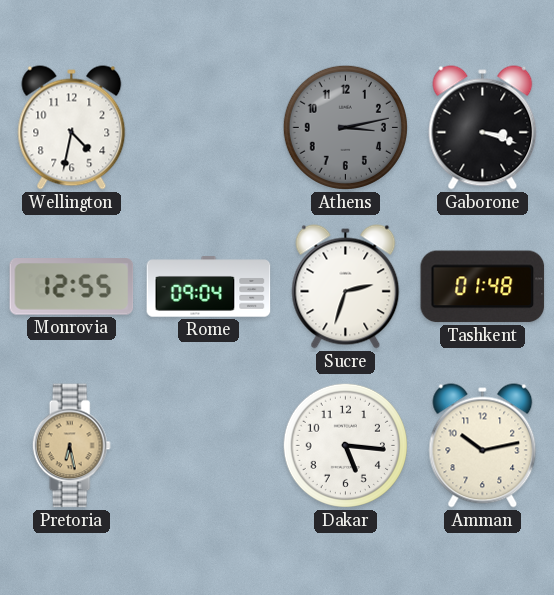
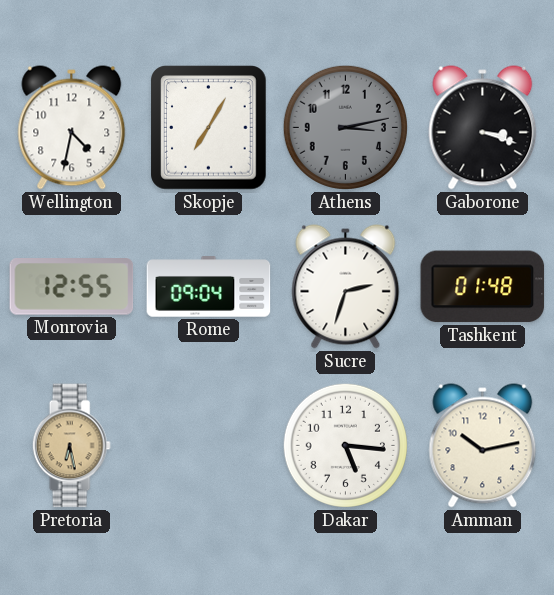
Skopje: none -> 7:05 (209, 128)
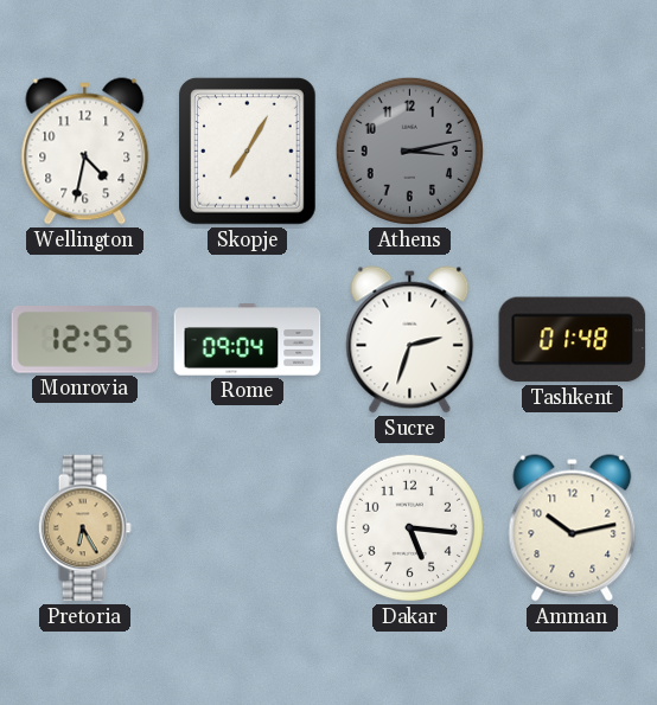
Gaborone: 3:18 -> none (483, 128)
Pretoria: 6:28 -> 6:25 (84, 528)
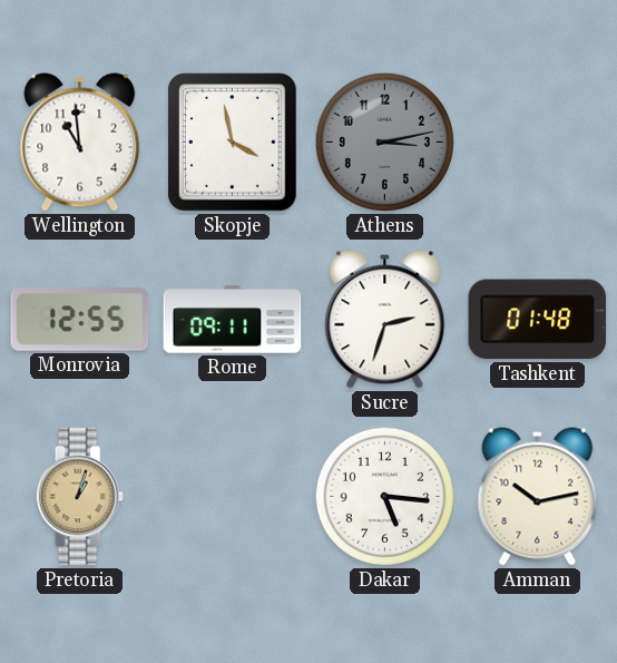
Wellington: 4:32 -> 10:59 (80, 143)
Skopje: 7:05 -> 3:58 (233, 143)
Rome: 09:04 -> 09:11 (233, 320)
Pretoria: 6:25 -> 1:03 (79, 497)
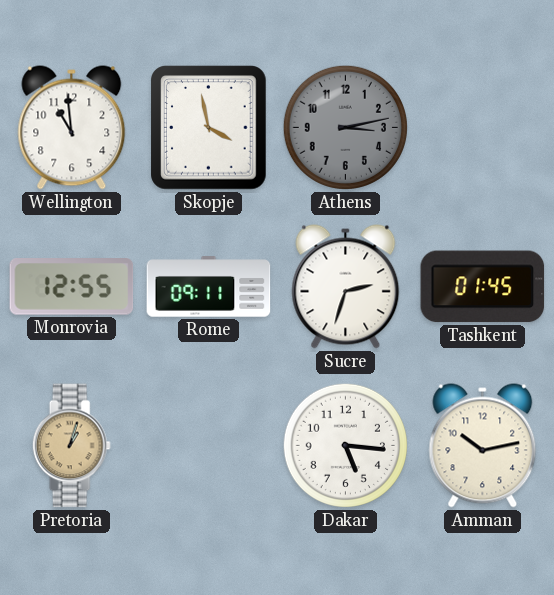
Tashkent: 01:48 -> 01:45 (483, 287)
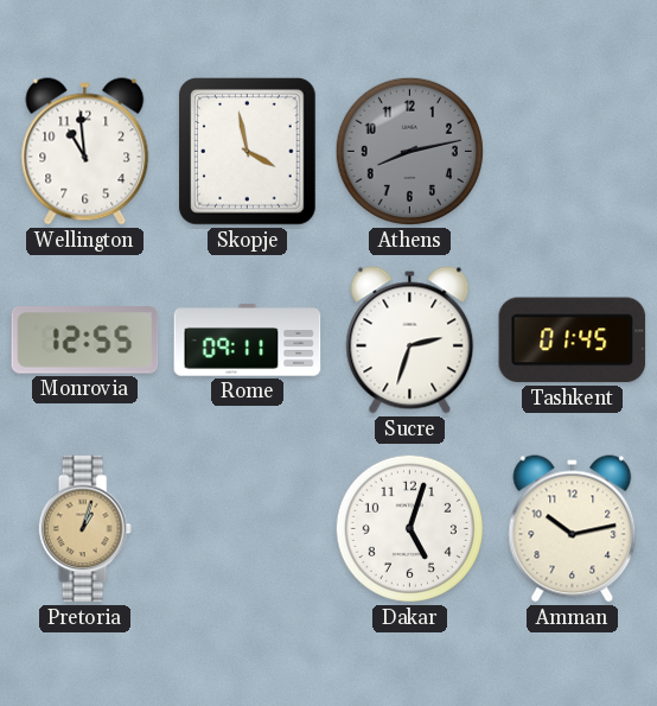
Athens: 3:13 -> 8:13 (409, 151)
Dakar: 5:16 -> 5:03 (409, 528)
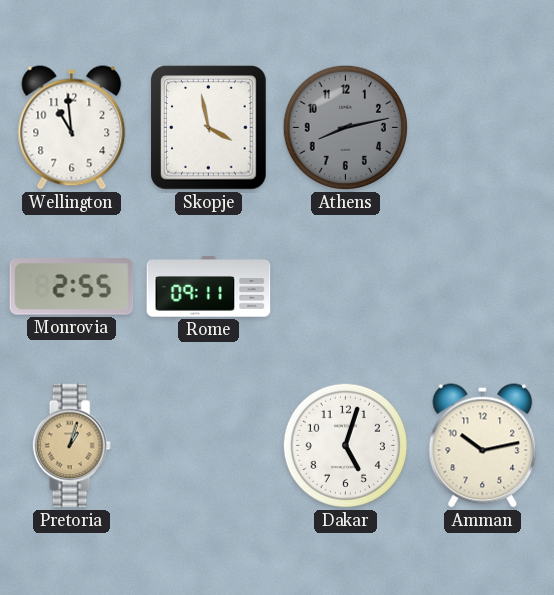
Monrovia: 12:55 -> 2:55 (72, 287)
Sucre: 2:33 -> none (410, 341)
Tashkent: 01:45 -> none (573, 341)
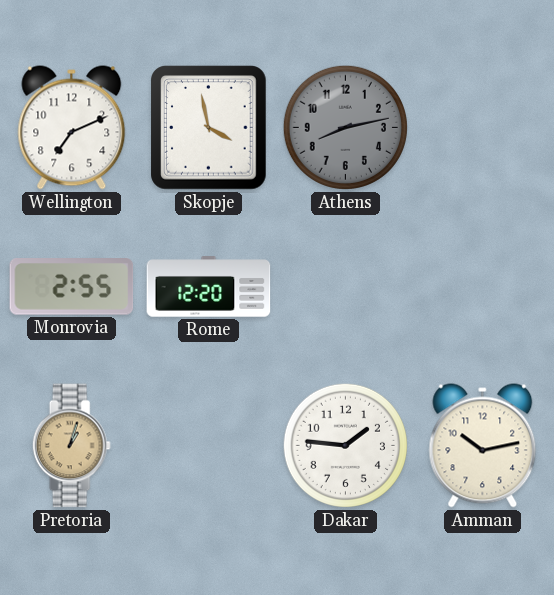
Wellington: 10:59 -> 7:11 (72, 128)
Rome: 09:11 -> 12:20 (209, 287)
Dakar: 5:03 -> 1:46 (345, 445)
